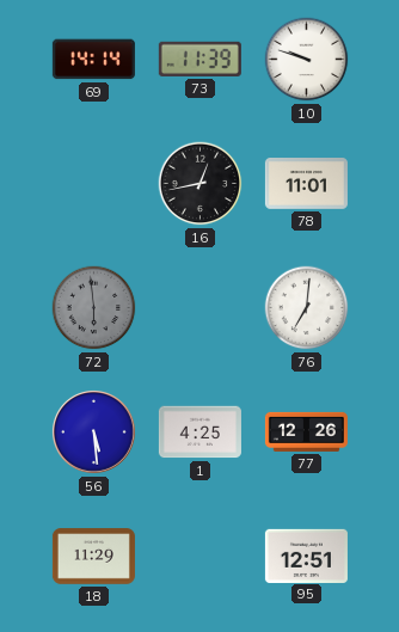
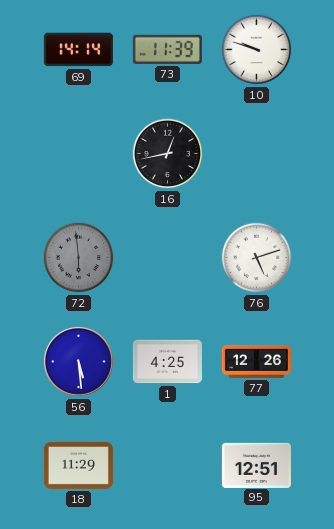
78: 11:01 -> none (306, 184)
76: 7:01 -> 5:12 (257, 258)
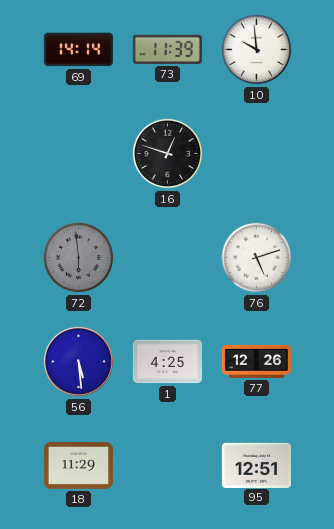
10: 9:48 -> 9:59 (257, 50)
16: 12:43 -> 12:48 (168, 154)
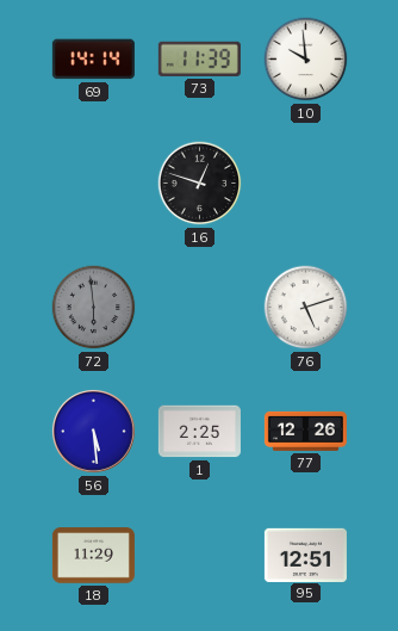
1: 4:25 -> 2:25 (199, 432)
